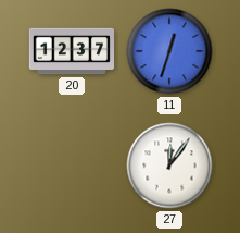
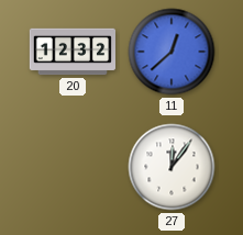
20: 12:37 -> 12:32 (73, 52)
11: 12:33 -> 12:38 (172, 52)
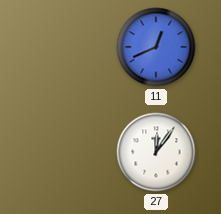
20: 12:32 -> none (73, 52)
11: 12:38 -> 12:41 (156, 47)
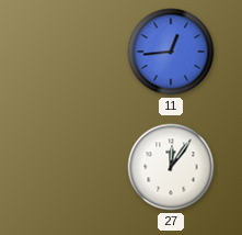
11: 12:41 -> 12:44 (171, 52)
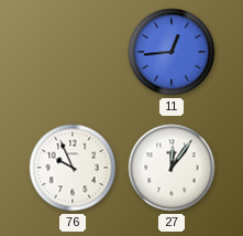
76: none -> 9:56 (73, 168)
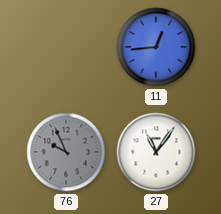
76 dial: white -> grey (66, 152)
27: 12:06 -> 11:06 (156, 152)
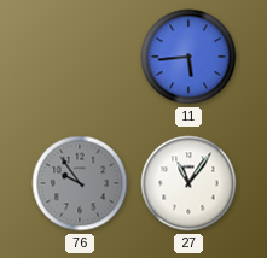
11: 12:44 -> 5:44 (188, 57)
76: 9:56 -> 9:54 (80, 183)
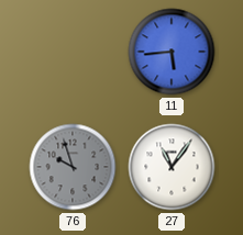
76: 9:54 -> 9:57 (73, 167)
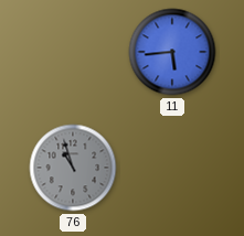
76: 9:57 -> 10:57 (73, 168)
27: 11:06 -> none (172, 167)
